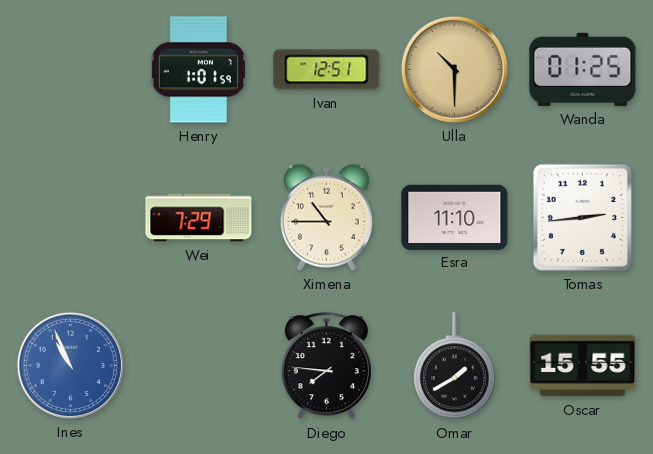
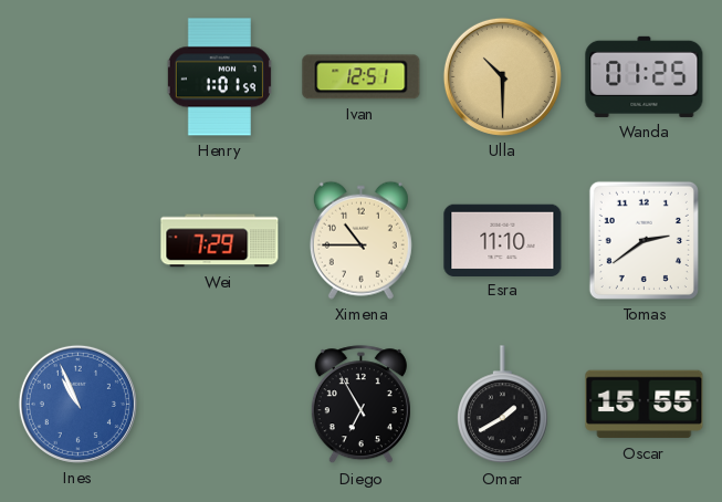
Tomas: 2:44 -> 2:39 (643, 240)
Diego: 7:46 -> 6:55 (360, 405)
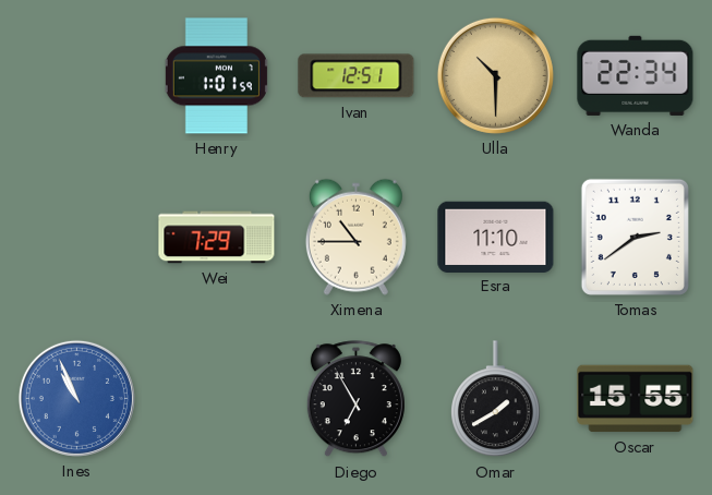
Wanda: 01:25 -> 22:34 (636, 75)
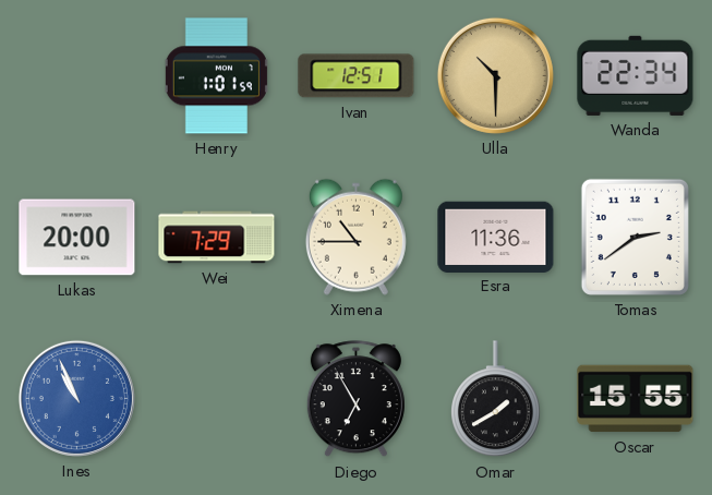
Lukas: none -> 20:00 (77, 238)
Esra: 11:10 -> 11:36 (496, 237)
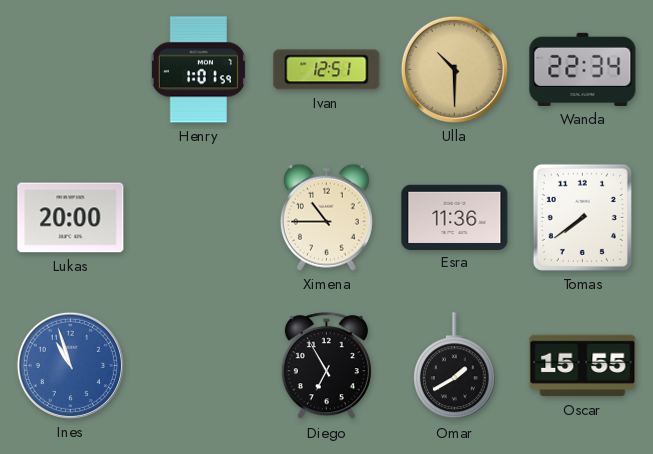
Wei: 7:29 -> none (217, 238)
Tomas: 2:39 -> 7:39 (582, 217)
Ines: 10:56 -> 10:57 (70, 365)
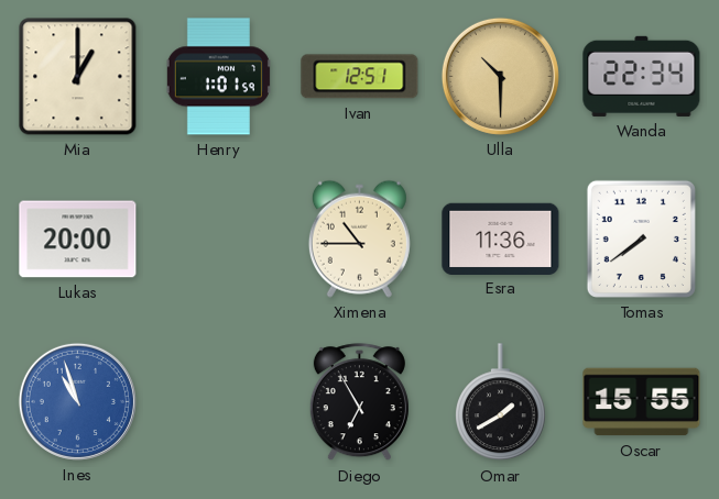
Mia: none -> 1:00 (78, 77)
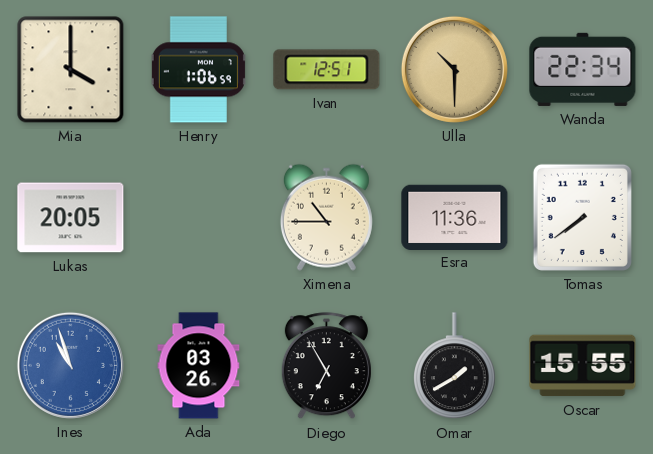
Mia: 1:00 -> 4:00 (71, 70)
Henry: 1:01 -> 1:06 (198, 70)
Lukas: 20:00 -> 20:05 (71, 218)
Ada: none -> 03:26 (199, 366)
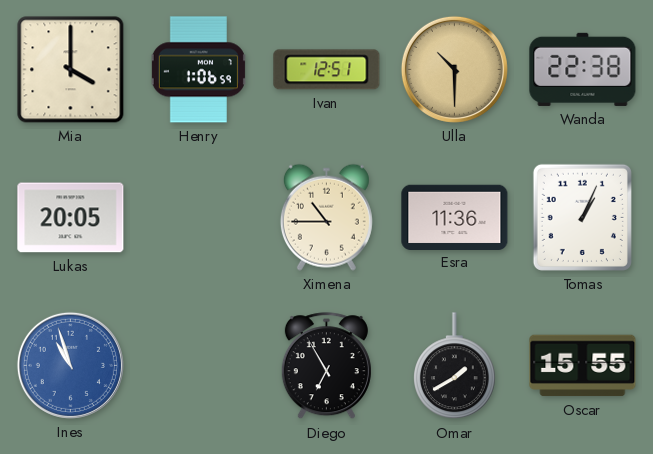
Wanda: 22:34 -> 22:38 (583, 69)
Tomas: 7:39 -> 1:04 (582, 217)
Ada: 03:26 -> none (199, 366)
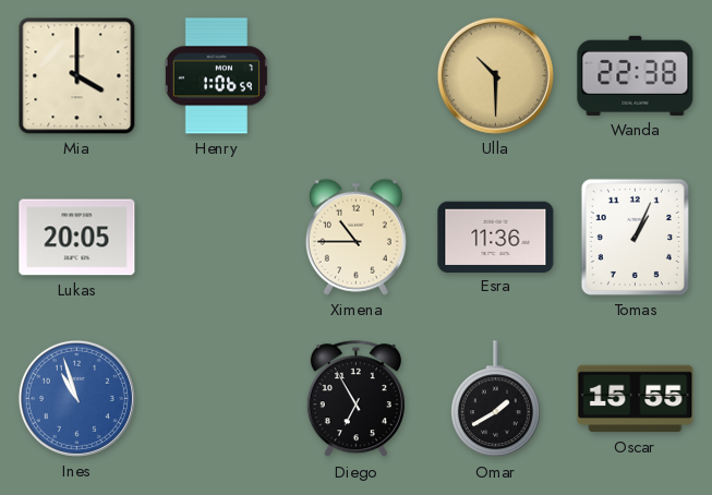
Ivan: 12:51 -> none (327, 70)
